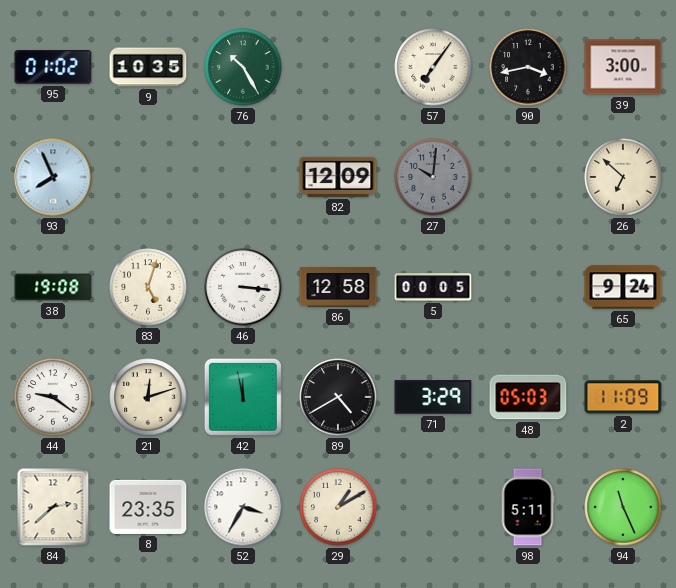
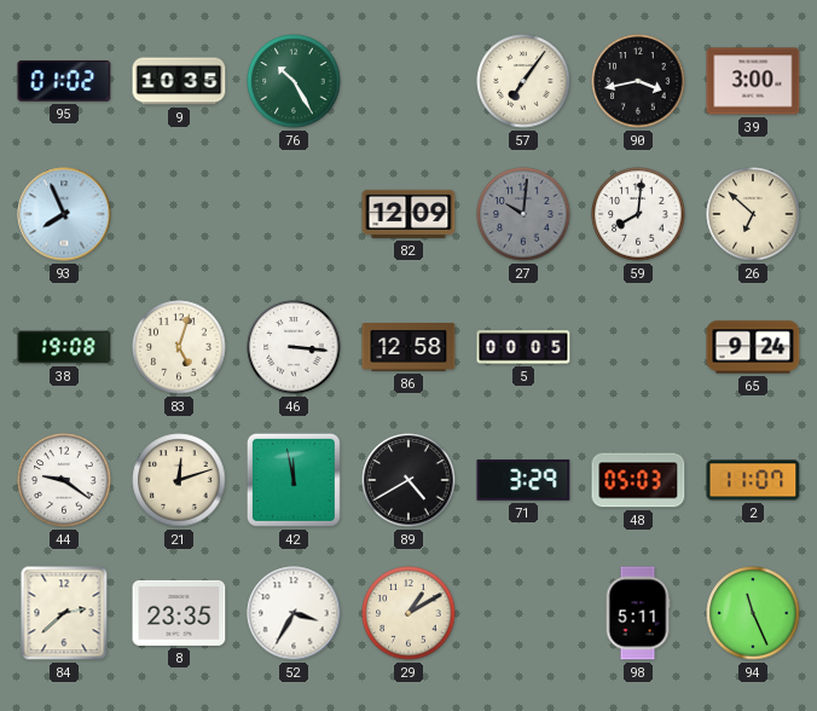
59: none -> 8:01 (638, 214)
2: 11:09 -> 11:07 (753, 480)
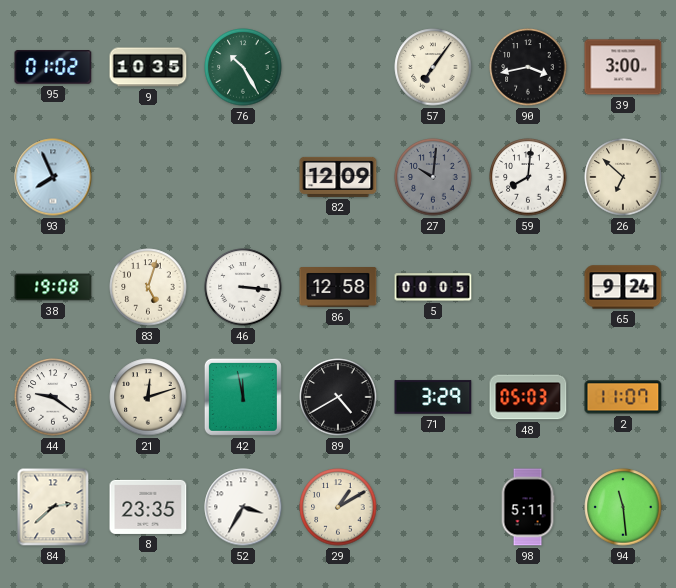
94: 11:26 -> 11:29 (623, 507)
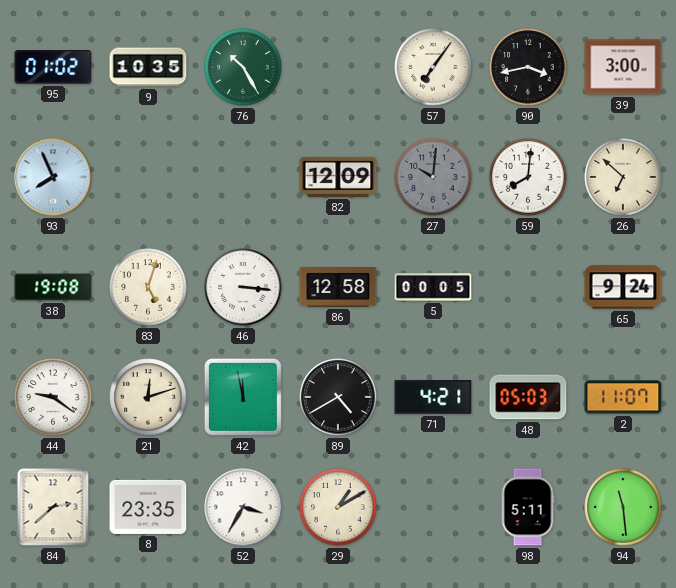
71: 3:29 -> 4:21 (433, 397)
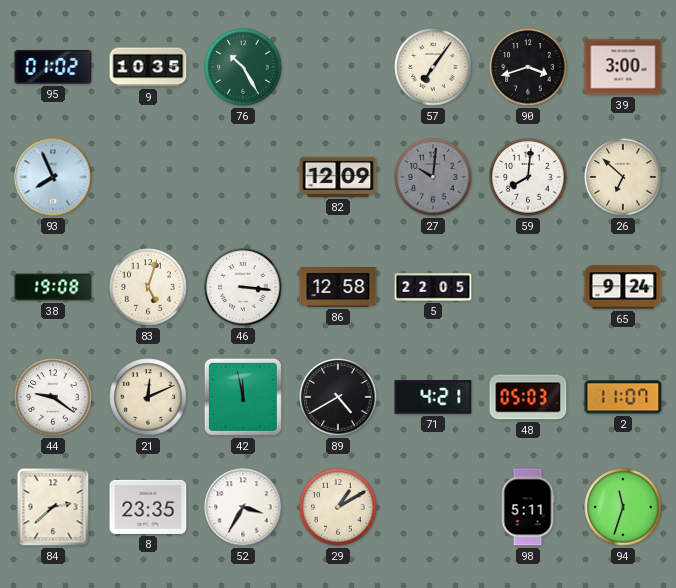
90: 3:43 -> 3:42 (528, 67)
5: 00:05 -> 22:05 (433, 287)
21: 12:12 -> 12:11 (148, 397)
94: 11:29 -> 11:33 (623, 507)
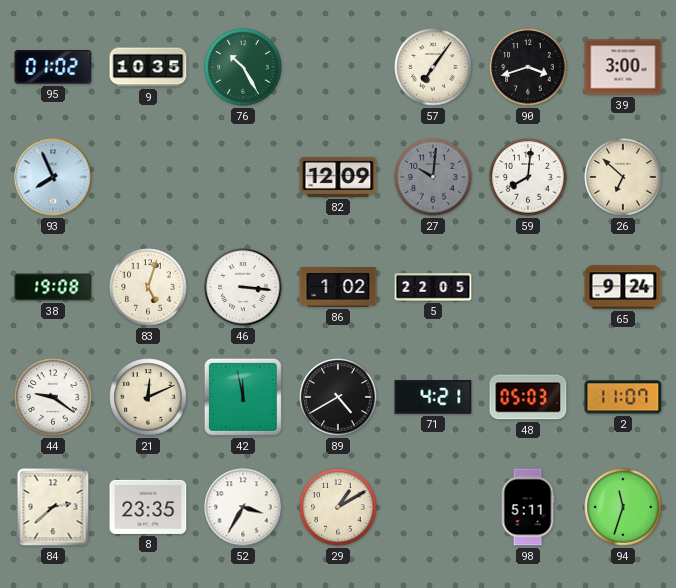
86: 12:58 -> 1:02 (338, 287)
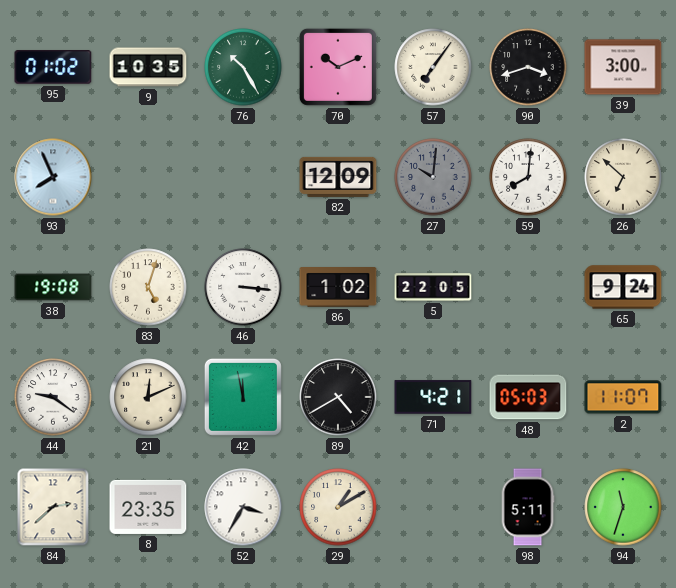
70: none -> 10:11 (338, 67)
